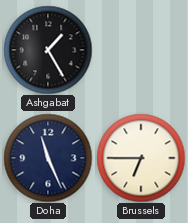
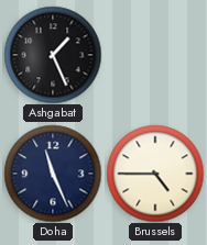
Ashgabat: 1:25 -> 1:26 (53, 55)
Brussels: 6:45 -> 4:45 (155, 174)
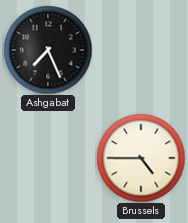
Ashgabat: 1:26 -> 7:26 (48, 50)
Doha: 11:26 -> none (53, 174)
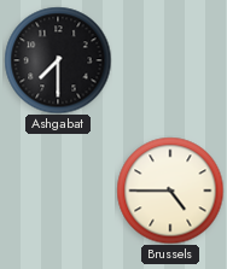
Ashgabat: 7:26 -> 7:30 (58, 60)
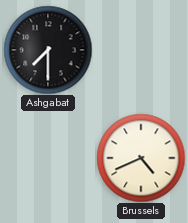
Brussels: 4:45 -> 4:41 (141, 158)
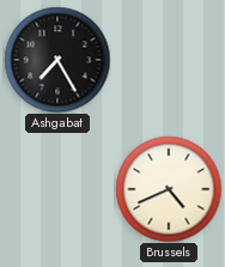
Ashgabat: 7:30 -> 7:25 (57, 60)
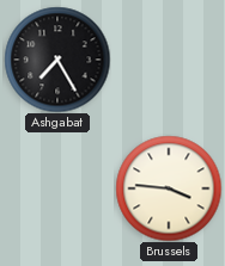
Brussels: 4:41 -> 3:46 (169, 188)
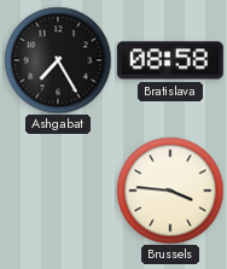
Bratislava: none -> 08:58 (170, 60)
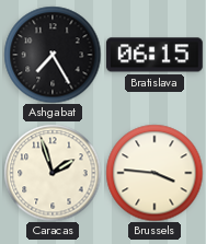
Bratislava: 08:58 -> 06:15 (154, 55)
Caracas: none -> 1:57 (53, 173)
